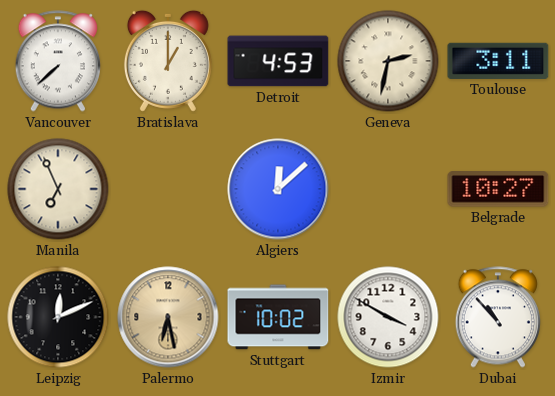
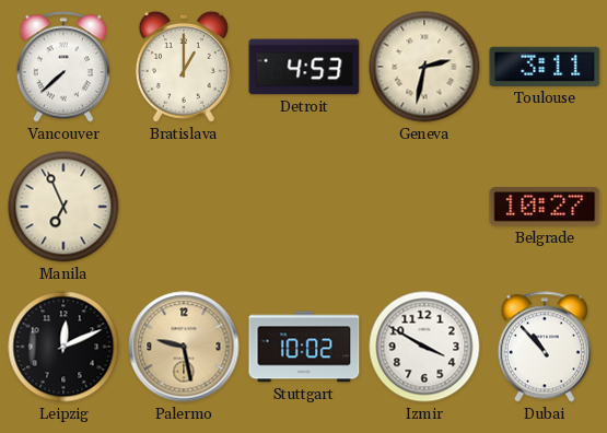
Algiers: 12:08 -> none (278, 189)
Palermo: 6:28 -> 9:28 (184, 347)
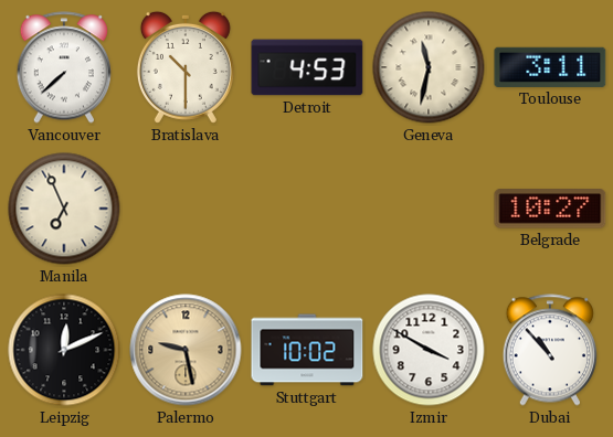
Bratislava: 1:00 -> 10:30 (186, 67)
Geneva: 2:32 -> 11:32 (429, 67)
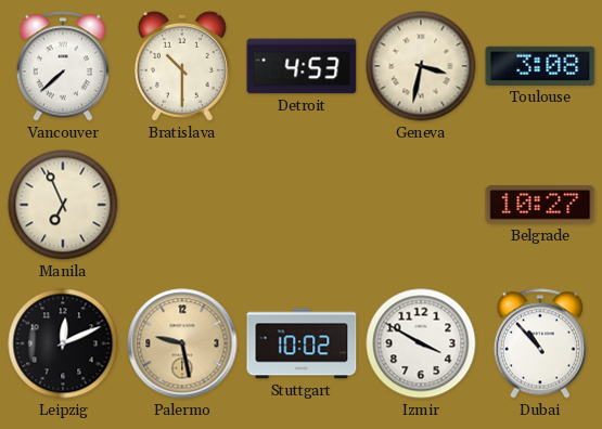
Geneva: 11:32 -> 3:32 (421, 66)
Toulouse: 3:11 -> 3:08 (540, 66)
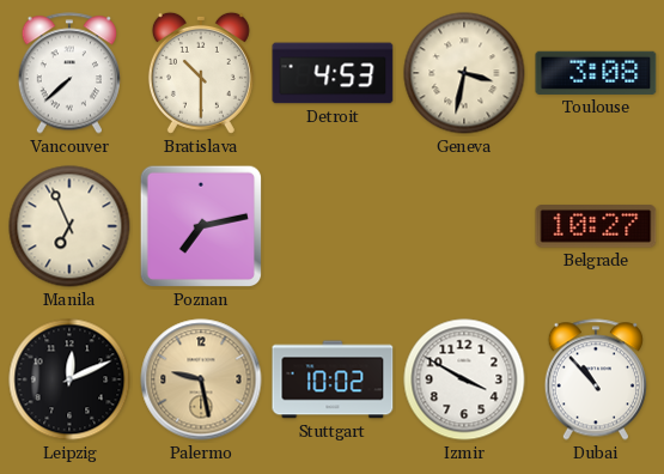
Poznan: none -> 7:13 (201, 226)
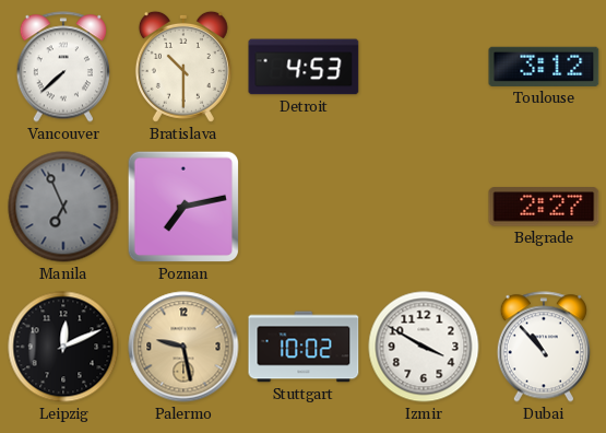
Geneva: 3:32 -> none (464, 73)
Toulouse: 3:08 -> 3:12 (544, 67)
Manila dial: cream -> grey (63, 207)
Belgrade: 10:27 -> 2:27 (544, 207)
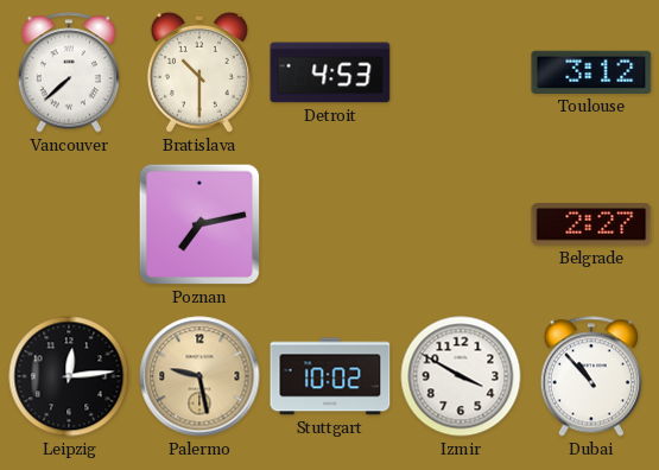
Manila: 6:56 -> none (63, 207)
Leipzig: 12:11 -> 12:14 (69, 376)
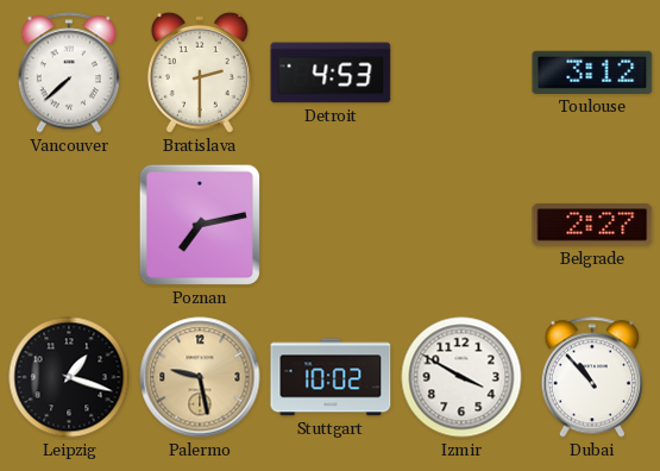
Bratislava: 10:30 -> 2:30 (200, 73)
Leipzig: 12:14 -> 1:18 (69, 377)
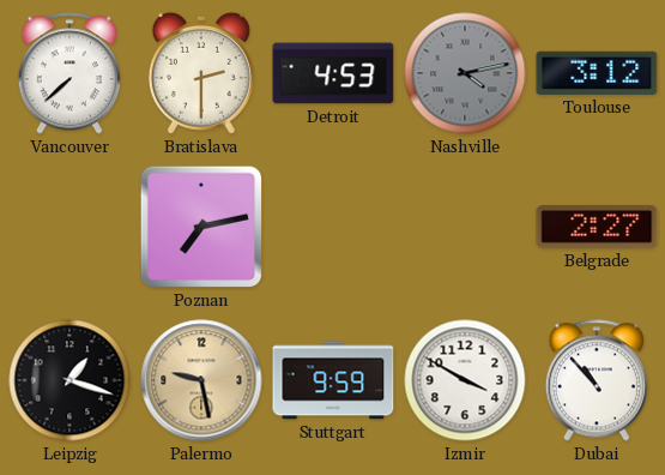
Nashville: none -> 4:13 (465, 73)
Stuttgart: 10:02 -> 9:59 (333, 380)
